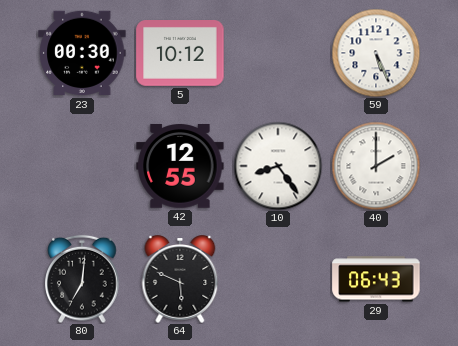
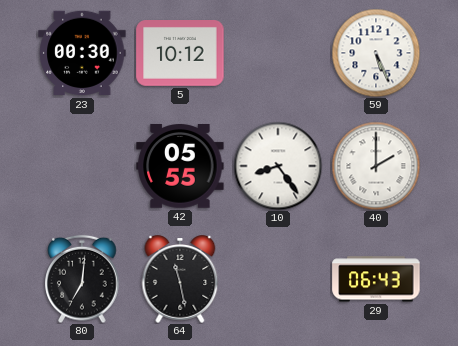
42: 12:55 -> 05:55 (180, 167)
64: 5:49 -> 11:28 (180, 279)
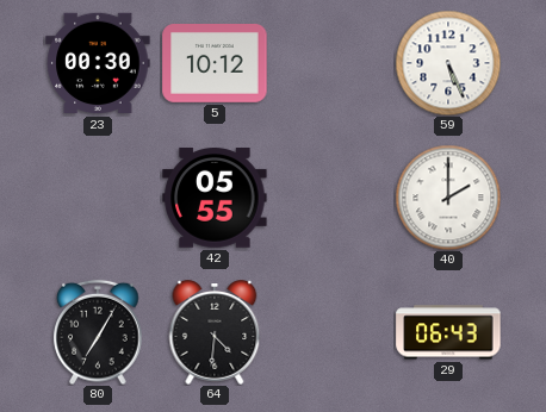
10: 8:24 -> none (278, 166)
80: 7:01 -> 7:05 (98, 332)
64: 11:28 -> 4:31 (215, 332)
